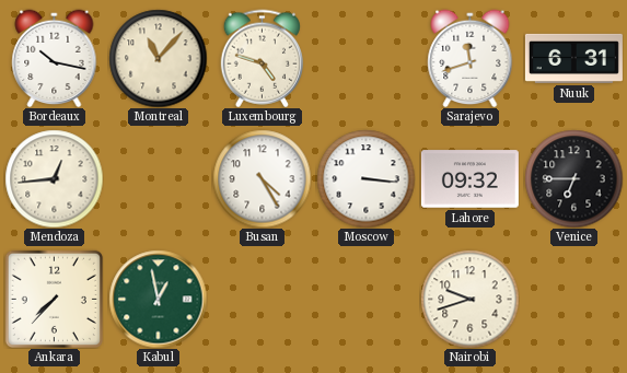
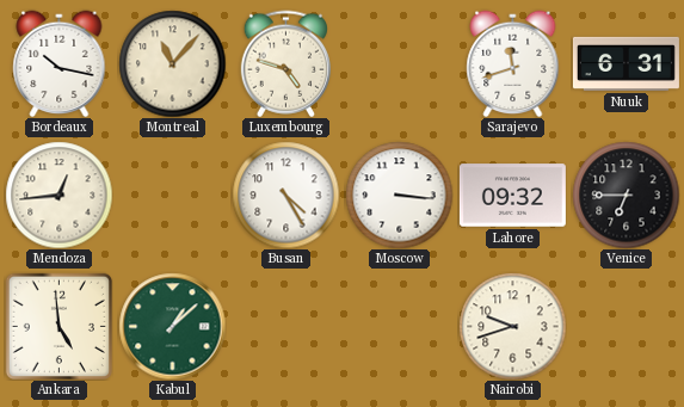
Ankara: 7:37 -> 4:59 (58, 326)
Kabul: 12:58 -> 1:08 (172, 326)
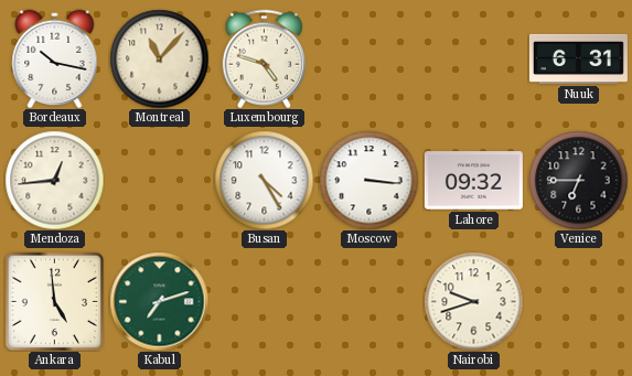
Sarajevo: 11:42 -> none (513, 63)
Kabul: 1:08 -> 7:12 (159, 301)
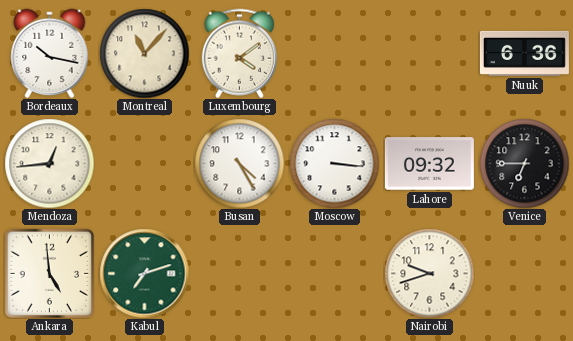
Luxembourg: 4:48 -> 4:09 (239, 53)
Nuuk: 6:31 -> 6:36 (524, 53)
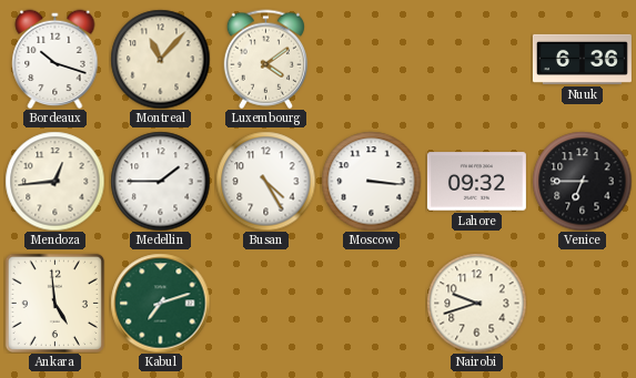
Bordeaux: 10:17 -> 10:18 (55, 59)
Medellin: none -> 1:45 (160, 181)
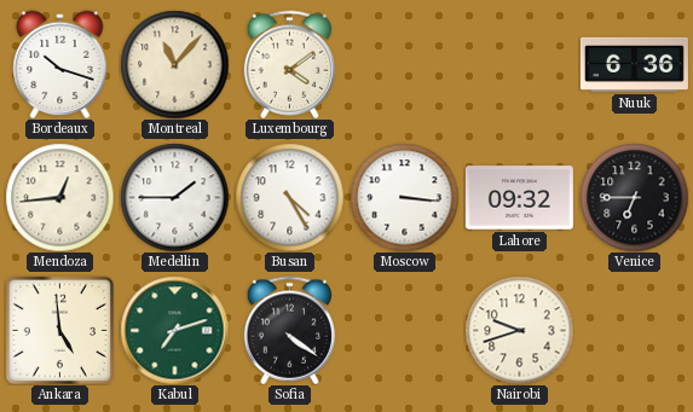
Sofia: none -> 4:21 (289, 330)
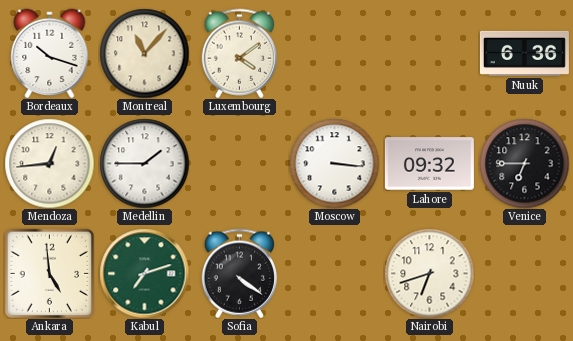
Busan: 4:25 -> none (289, 197)
Nairobi: 9:42 -> 6:42 (429, 273)
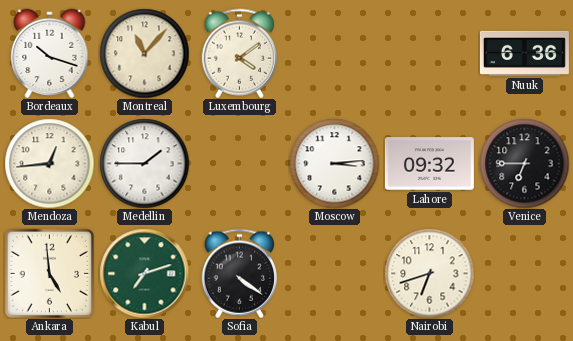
Moscow: 3:16 -> 3:14 (334, 163)
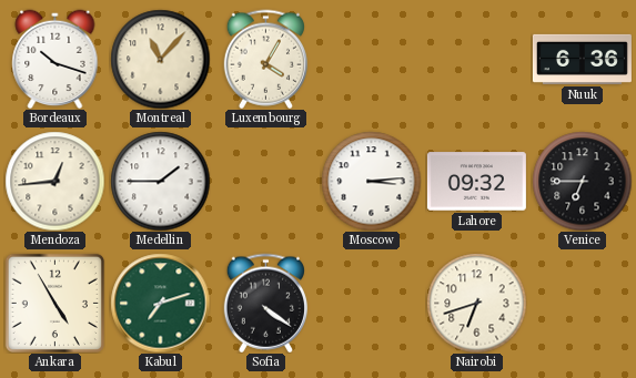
Luxembourg: 4:09 -> 4:05 (265, 59)
Ankara: 4:59 -> 4:55 (54, 303)
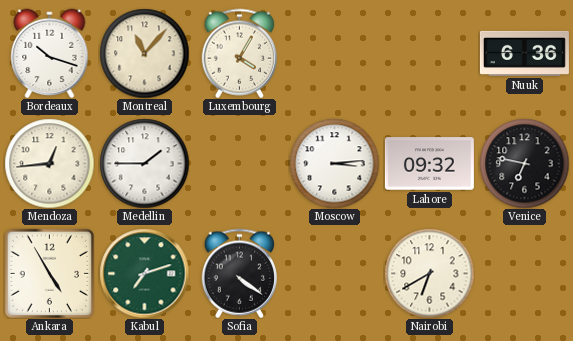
Venice: 6:45 -> 6:47 (524, 163)
Nairobi: 6:42 -> 6:40 (429, 273)
